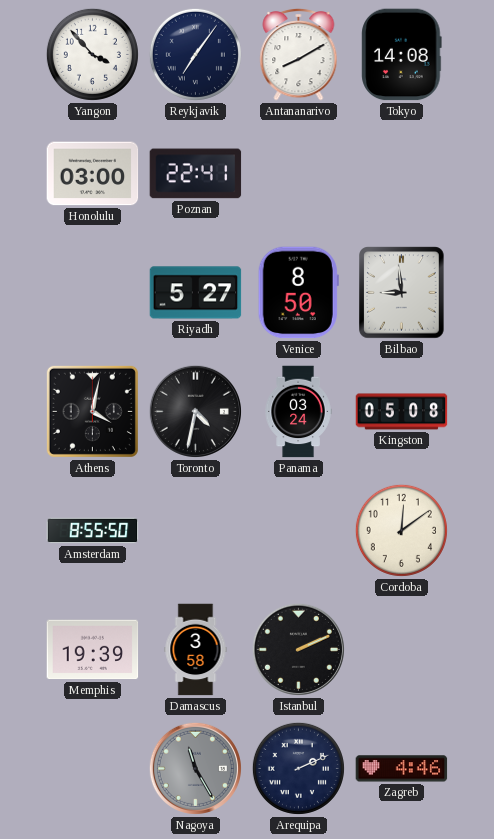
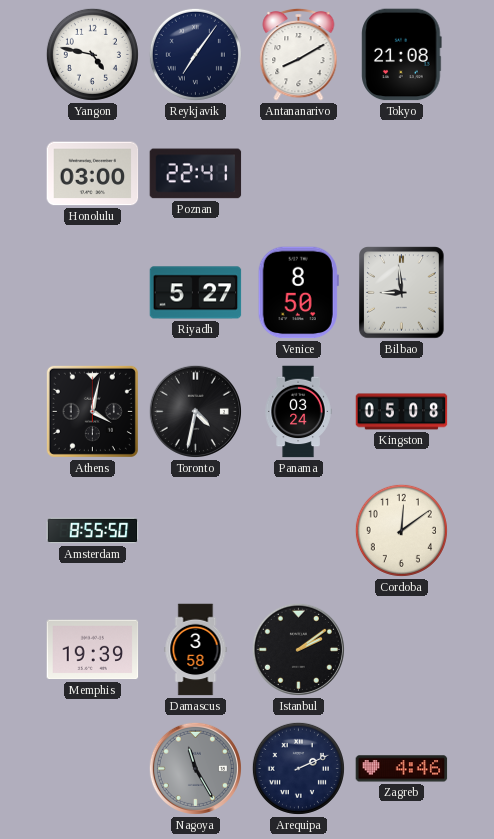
Yangon: 3:53 -> 4:47 (92, 54)
Tokyo: 14:08 -> 21:08 (402, 55)
Istanbul: 2:11 -> 2:09 (298, 649)
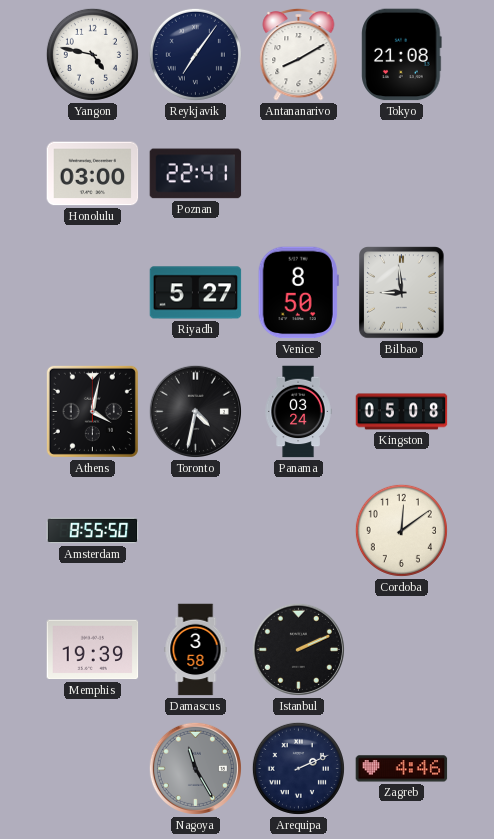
Istanbul: 2:09 -> 2:11 (298, 649)
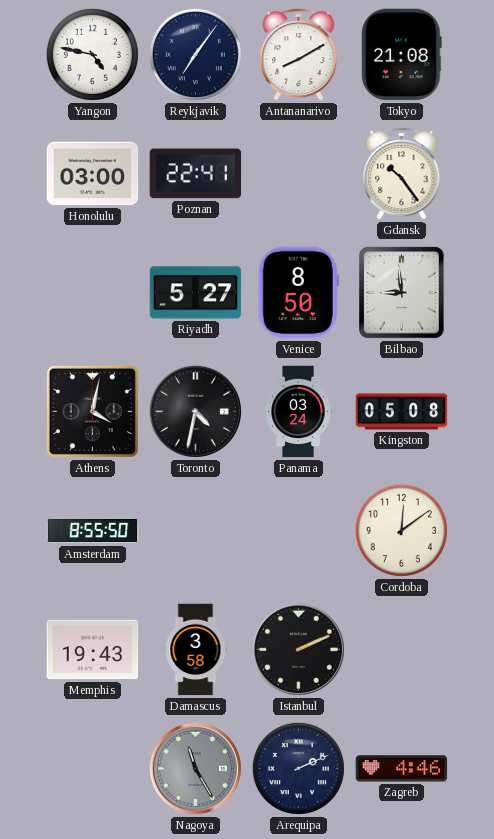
Gdansk: none -> 10:24 (402, 173)
Memphis: 19:39 -> 19:43 (93, 650)
